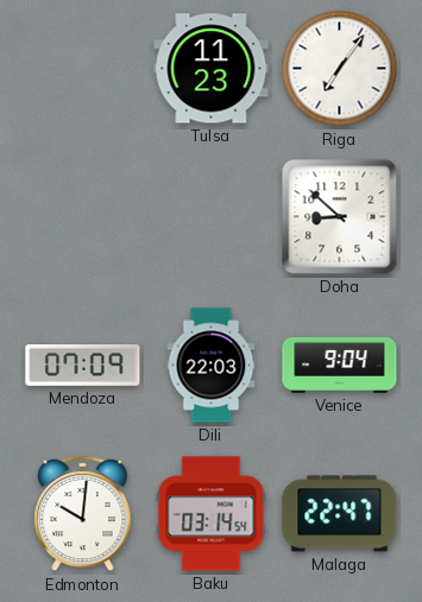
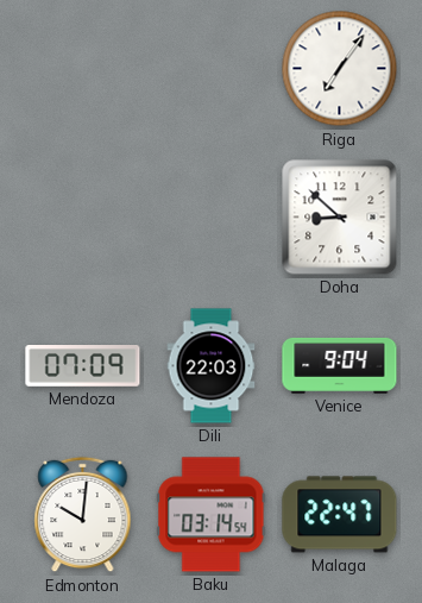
Tulsa: 11:23 -> none (212, 69)
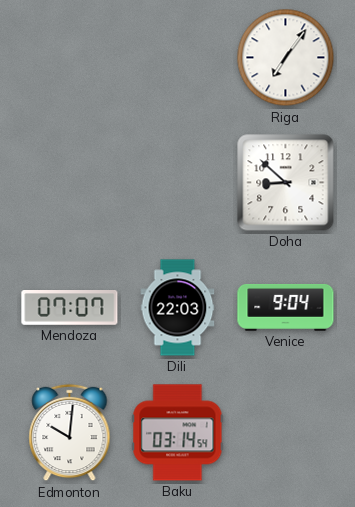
Mendoza: 07:09 -> 07:07 (70, 308)
Malaga: 22:47 -> none (340, 515)
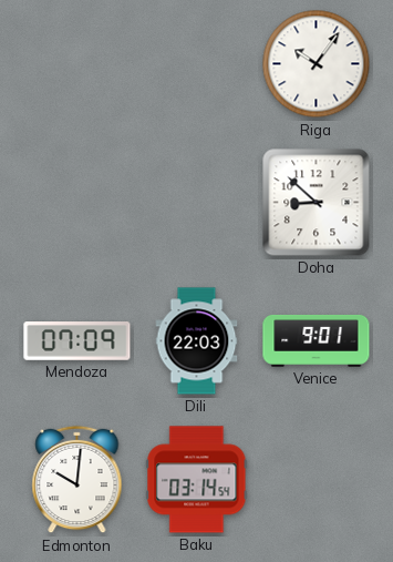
Riga: 7:06 -> 10:06 (317, 64)
Mendoza: 07:07 -> 07:09 (77, 341)
Venice: 9:04 -> 9:01 (317, 340)
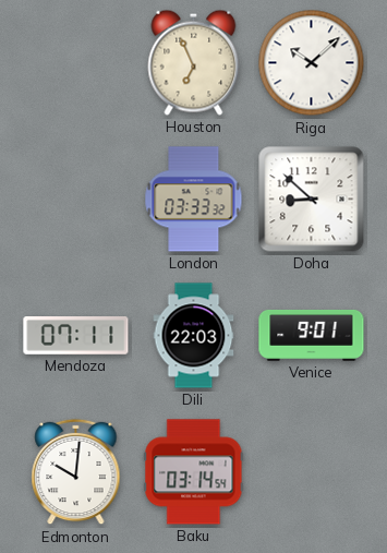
Houston: none -> 6:56 (194, 62)
Riga: 10:06 -> 10:08 (312, 63)
London: none -> 03:33 (194, 200)
Mendoza: 07:09 -> 07:11 (76, 336)
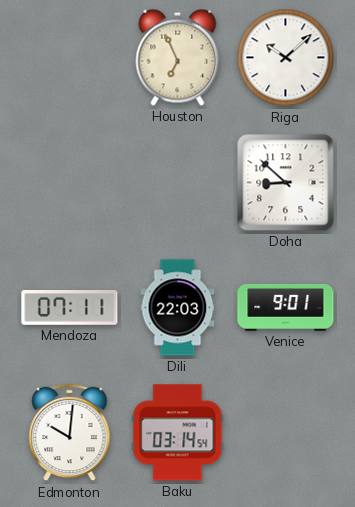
London: 03:33 -> none (194, 200)
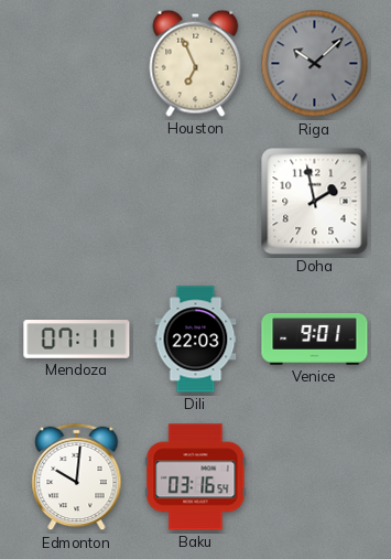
Riga dial: white -> grey (315, 64)
Doha: 8:52 -> 1:58 (315, 202)
Baku: 03:14 -> 03:16 (196, 477)
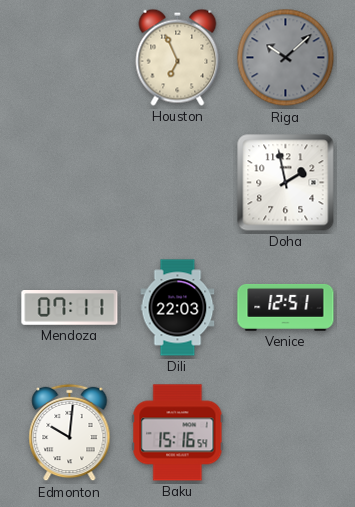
Venice: 9:01 -> 12:51 (286, 307)
Baku: 03:16 -> 15:16 (178, 433)
